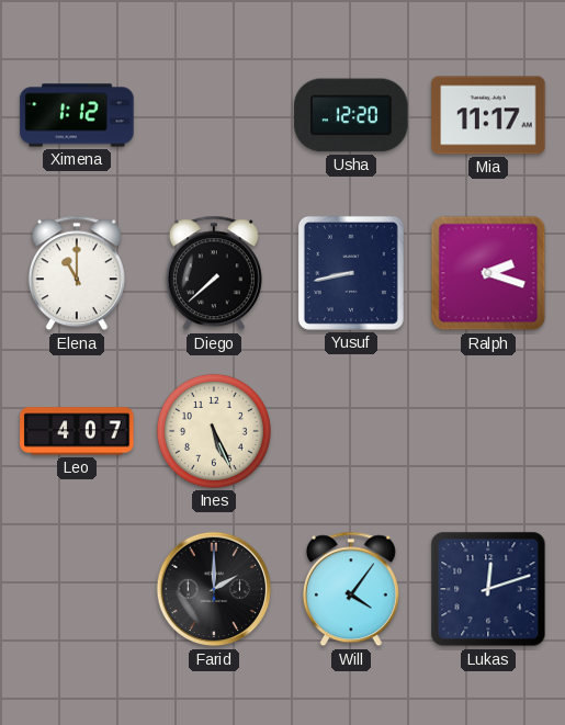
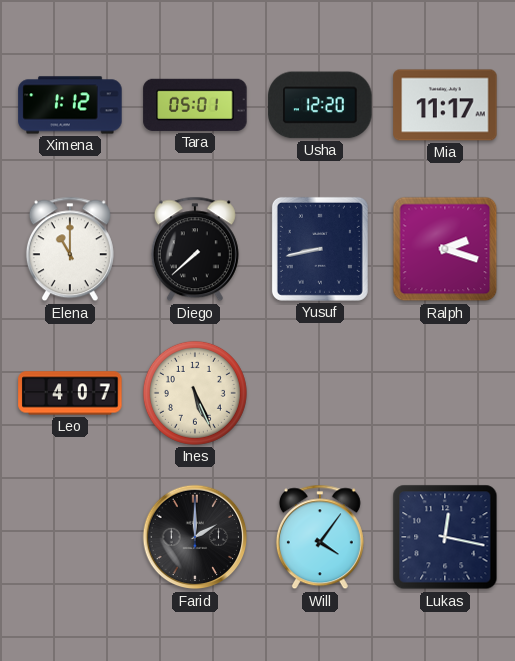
Tara: none -> 05:01 (195, 105)
Lukas: 12:12 -> 12:17 (445, 537)
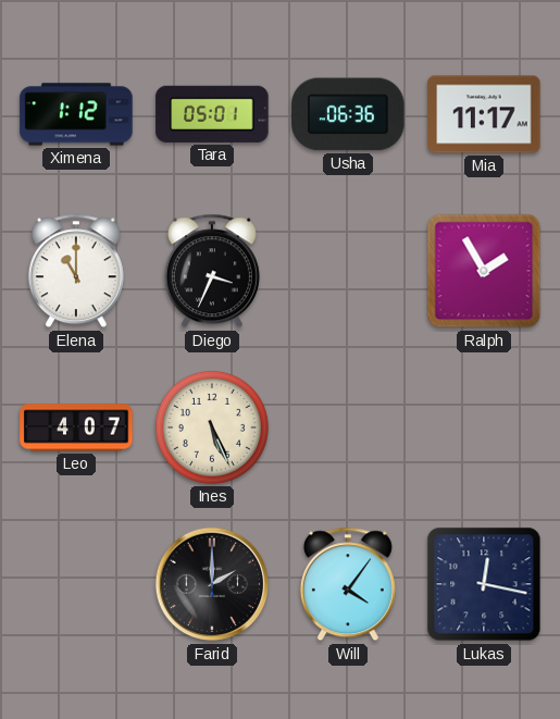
Usha: 12:20 -> 06:36 (348, 114)
Diego: 7:38 -> 3:34 (212, 271)
Yusuf: 8:43 -> none (320, 249)
Ralph: 2:18 -> 1:55 (484, 271)
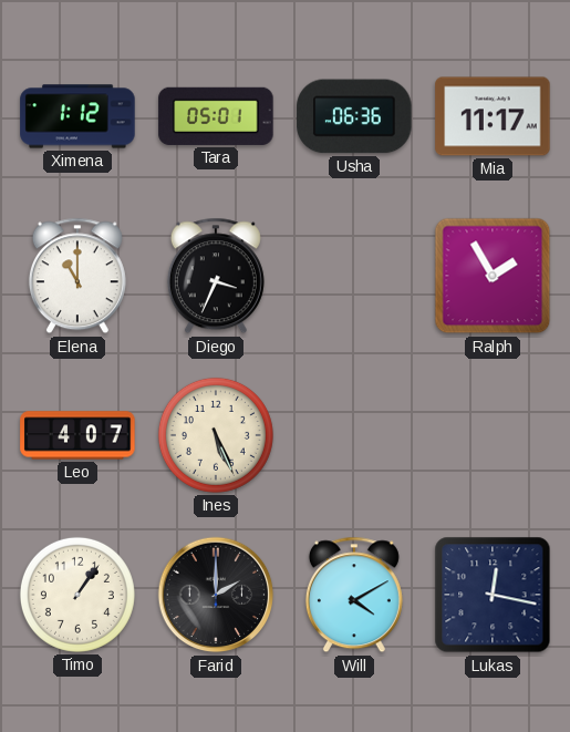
Timo: none -> 1:06 (77, 595)
Will: 4:06 -> 4:10 (354, 595)
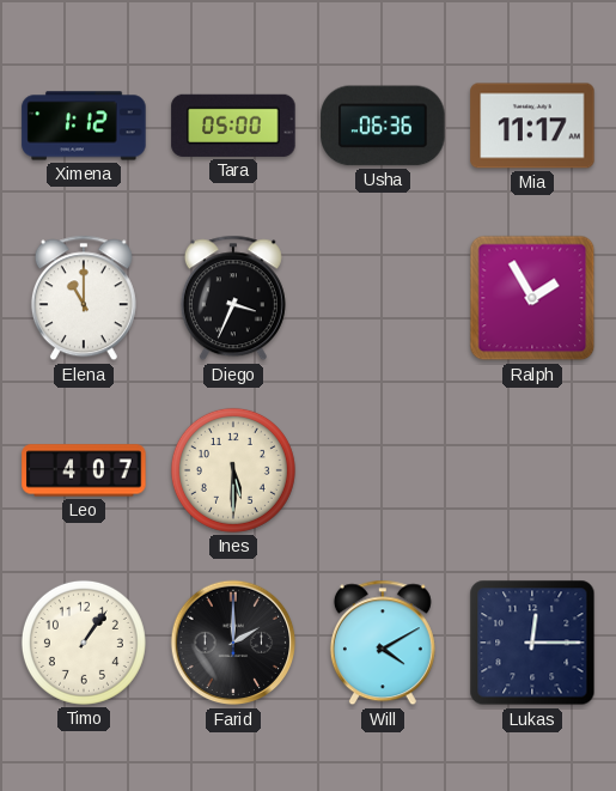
Tara: 05:01 -> 05:00 (233, 126)
Ines: 5:26 -> 5:30 (233, 470)
Lukas: 12:17 -> 12:15 (532, 643)
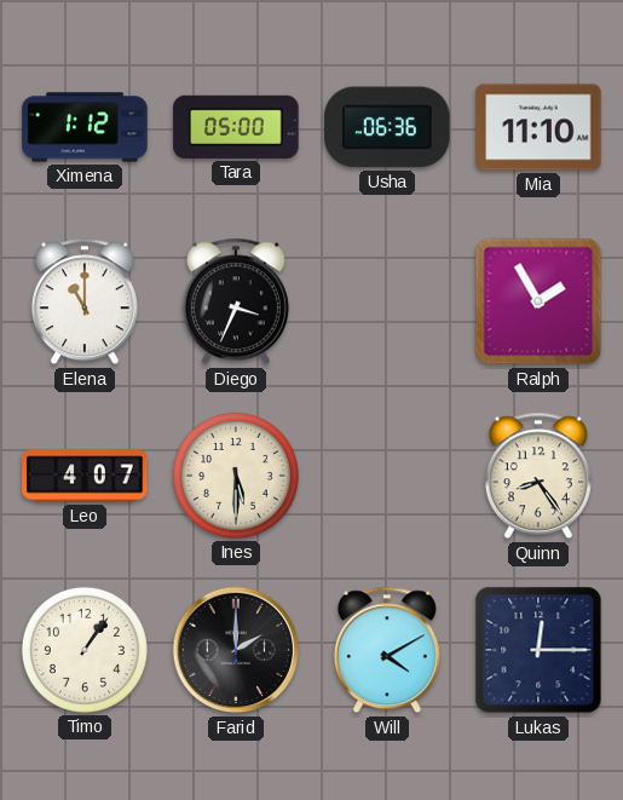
Mia: 11:17 -> 11:10 (538, 127)
Quinn: none -> 8:24 (538, 476)
